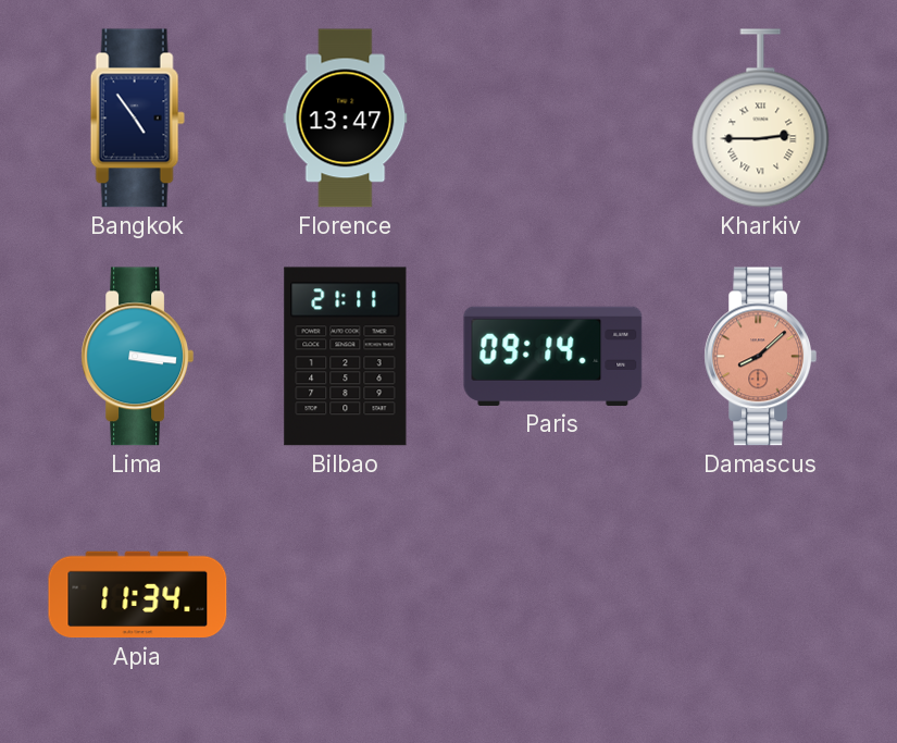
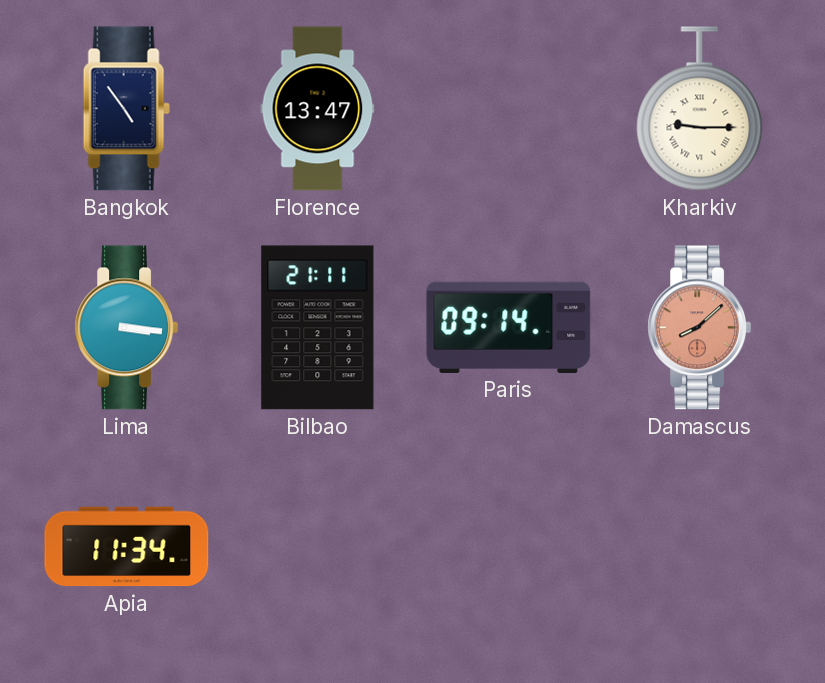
Kharkiv: 2:45 -> 9:15 (700, 109)
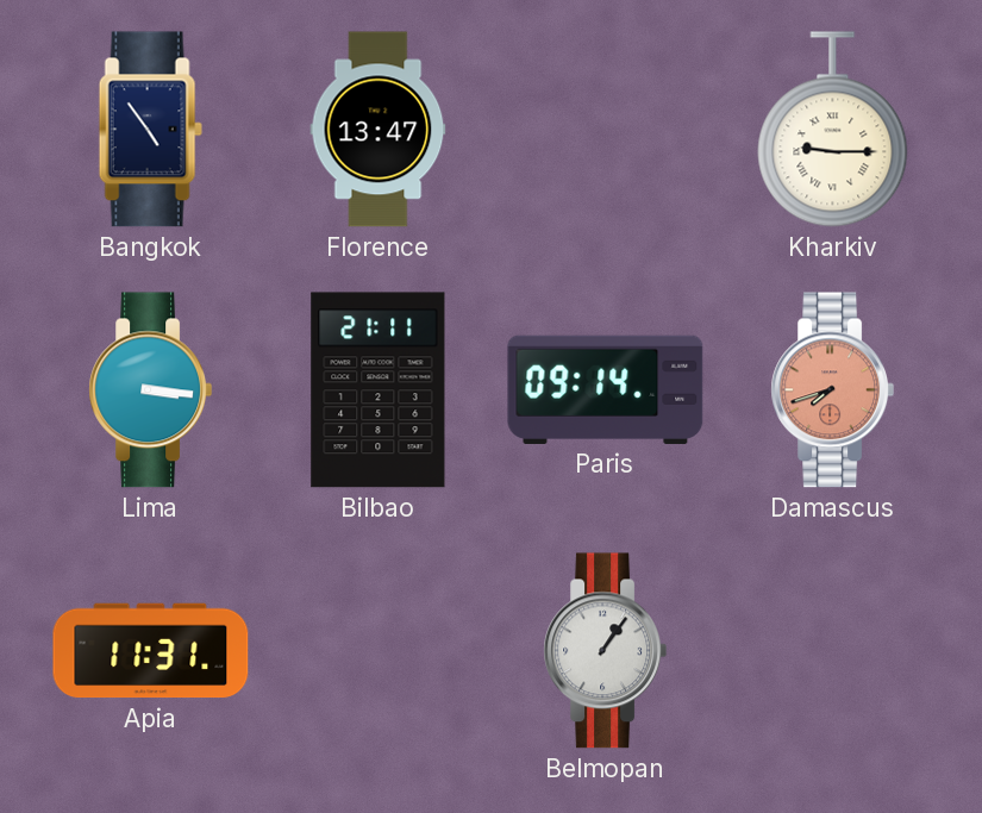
Damascus: 8:08 -> 7:42 (833, 390)
Apia: 11:34 -> 11:31 (151, 651)
Belmopan: none -> 1:06 (606, 651)
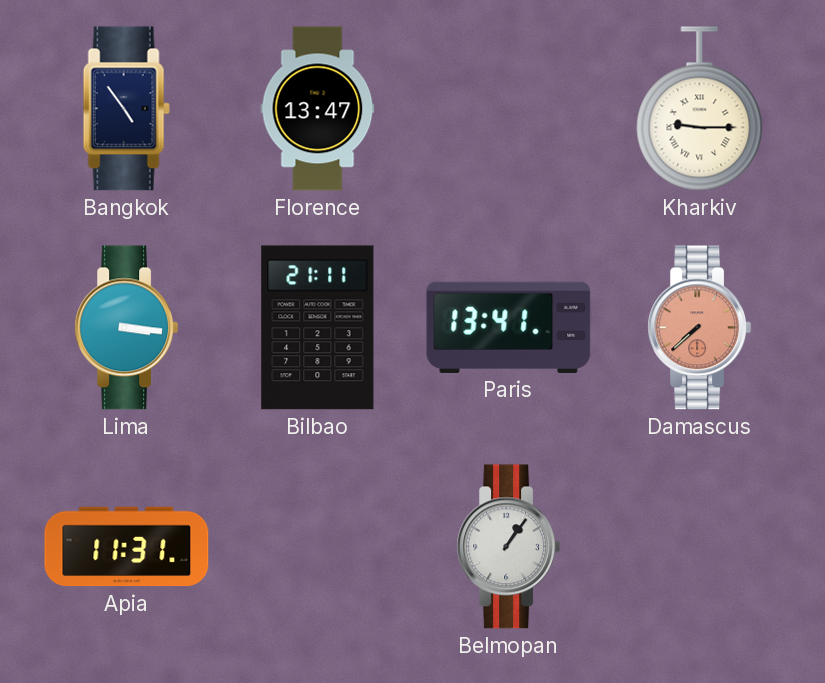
Paris: 09:14 -> 13:41 (509, 327)
Damascus: 7:42 -> 7:38 (700, 328)
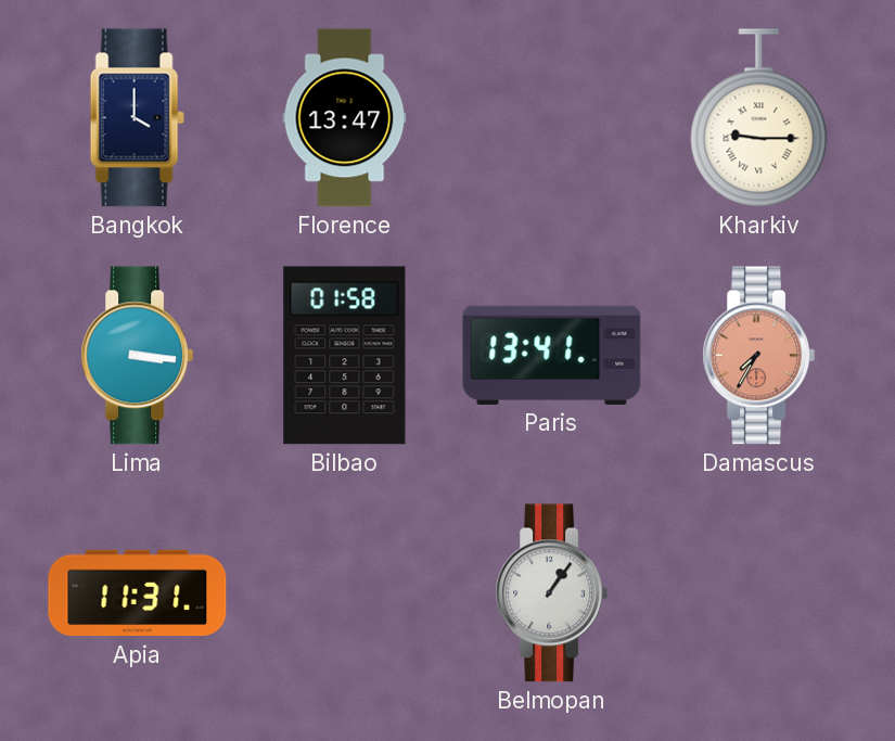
Bangkok: 4:54 -> 4:00 (137, 118)
Bilbao: 21:11 -> 01:58 (345, 356)
Damascus: 7:38 -> 7:35 (759, 356)
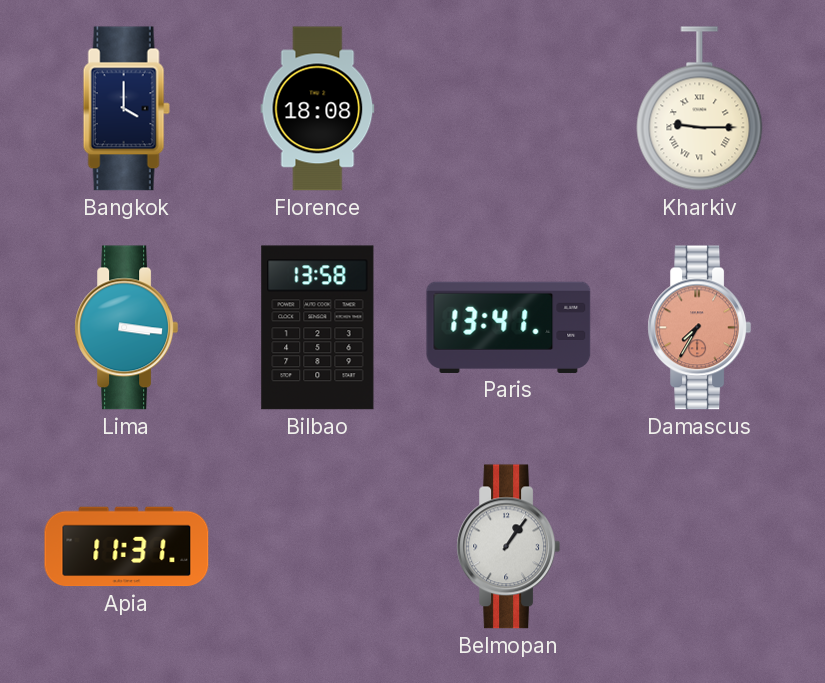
Florence: 13:47 -> 18:08 (318, 109)
Bilbao: 01:58 -> 13:58 (318, 328)
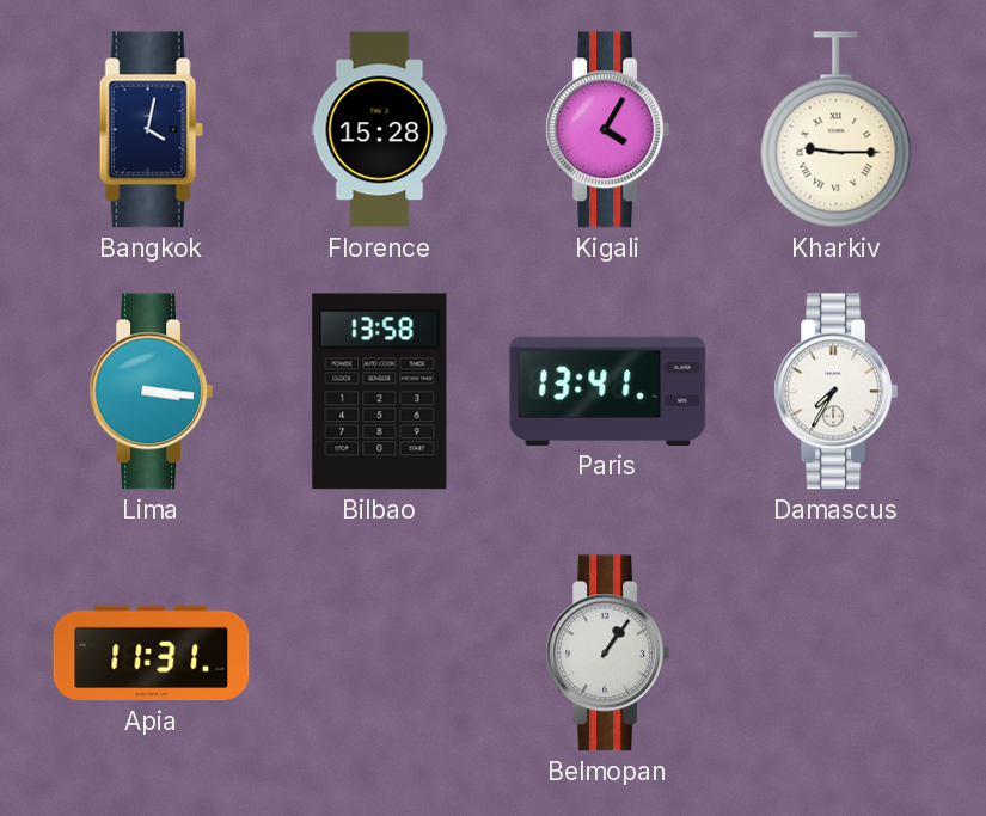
Bangkok: 4:00 -> 4:02 (151, 130)
Florence: 18:08 -> 15:28 (380, 130)
Kigali: none -> 4:05 (608, 130)
Damascus dial: salmon -> white (837, 392)
